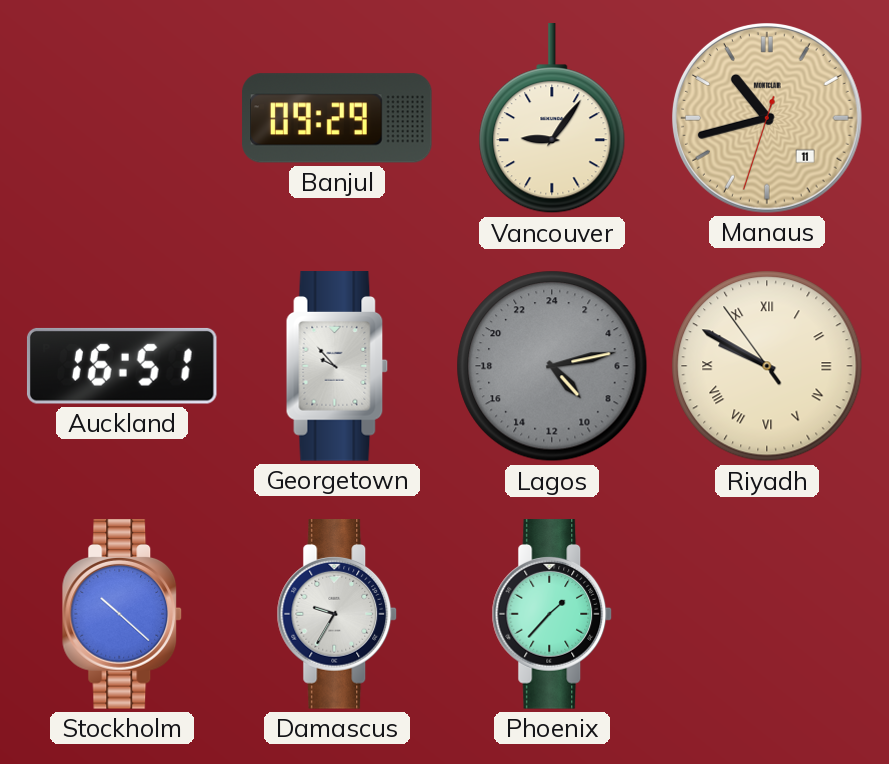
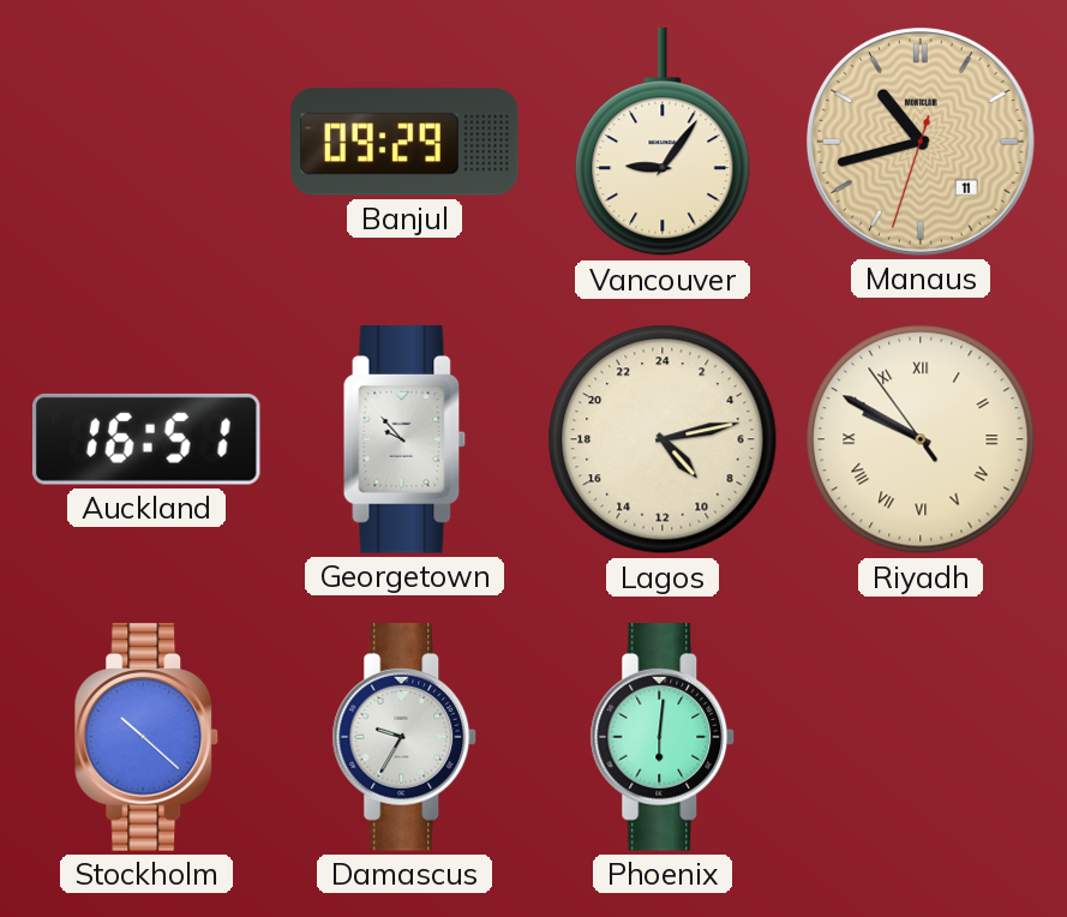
Lagos dial: grey -> cream (663, 439)
Phoenix: 1:37 -> 6:01 (663, 737)
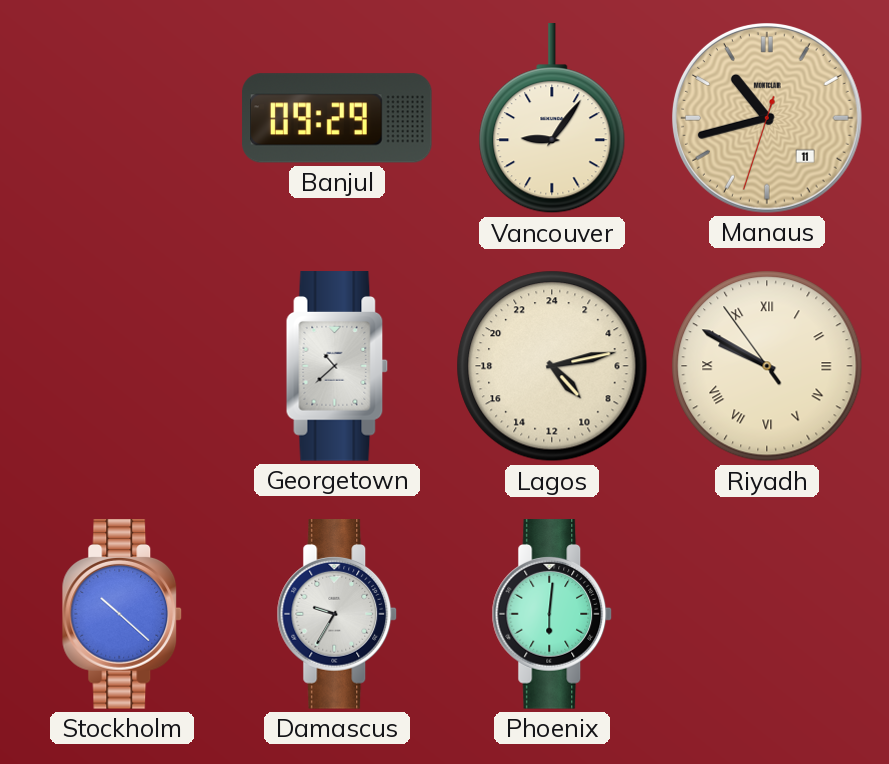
Auckland: 16:51 -> none (146, 439)
Georgetown: 9:53 -> 10:38 (337, 366)
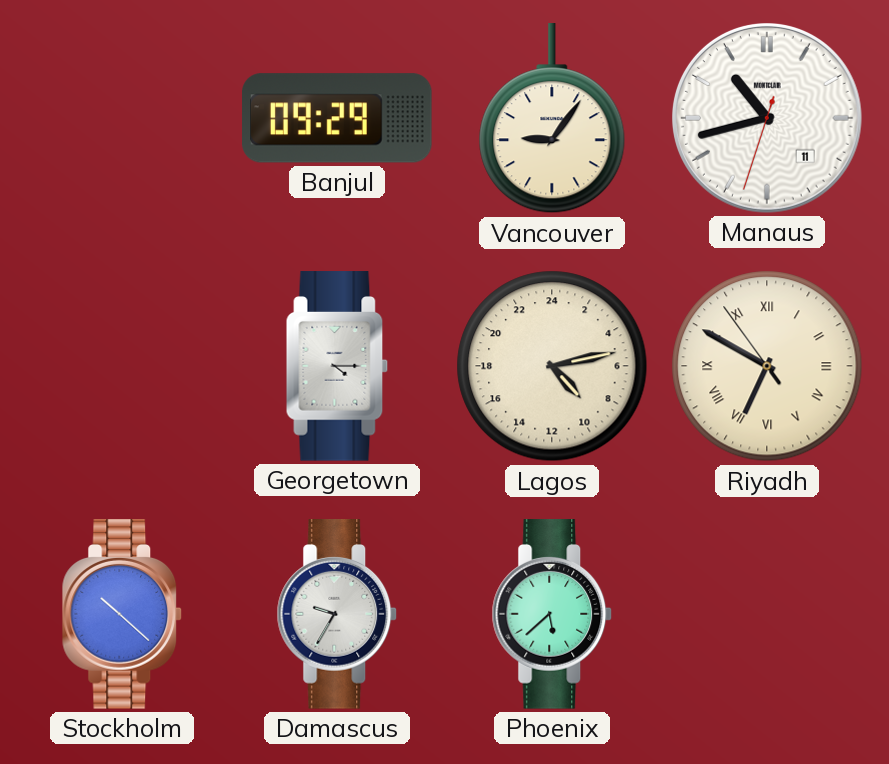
Manaus dial: champagne -> white (768, 119)
Georgetown: 10:38 -> 4:15 (337, 366)
Riyadh: 9:49 -> 6:49 (767, 366)
Phoenix: 6:01 -> 5:38 (552, 614)
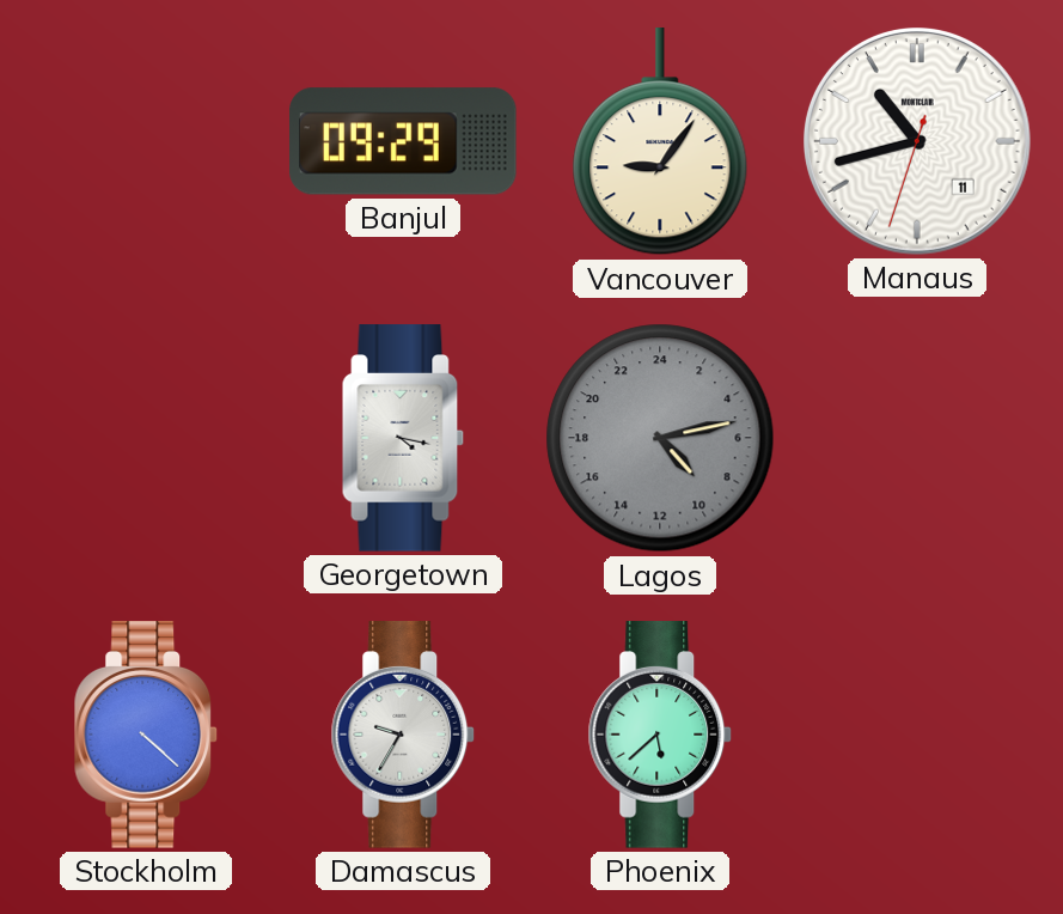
Georgetown: 4:15 -> 4:17 (403, 438)
Lagos dial: cream -> grey (660, 438)
Riyadh: 6:49 -> none (767, 366)
Stockholm: 10:22 -> 4:22 (146, 735)
